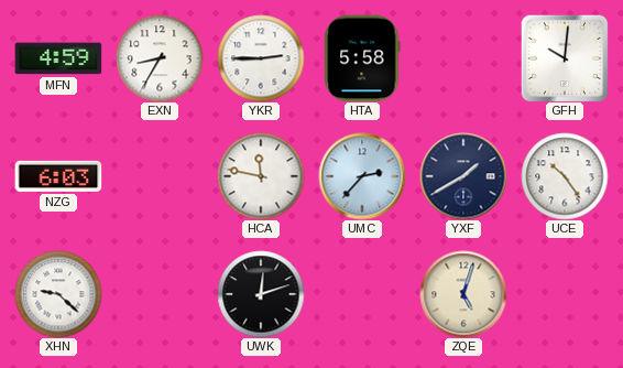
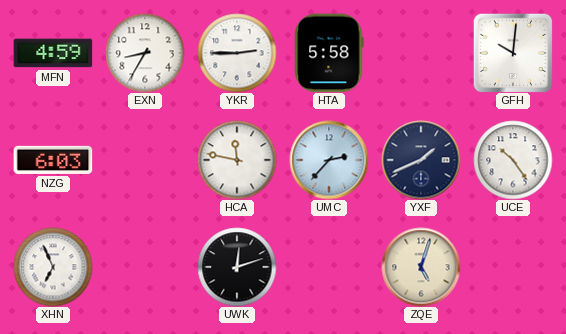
YXF: 1:40 -> 1:41 (421, 160)
XHN: 9:22 -> 6:56 (53, 267)
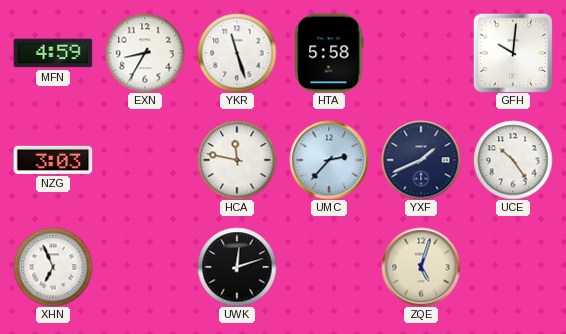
YKR: 2:45 -> 11:27 (237, 53)
NZG: 6:03 -> 3:03 (53, 160)
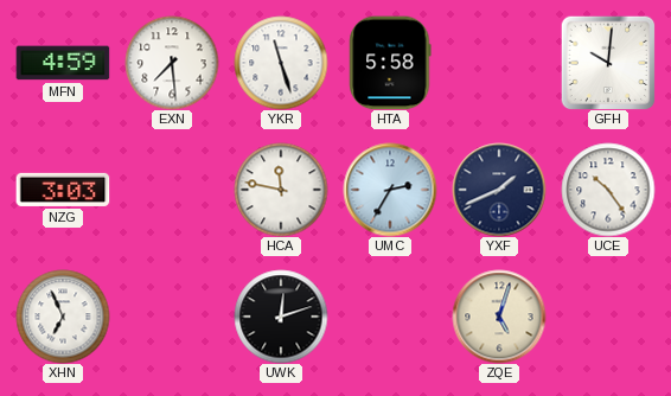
EXN: 8:35 -> 7:29 (172, 63)
UMC: 2:37 -> 2:35 (390, 190)
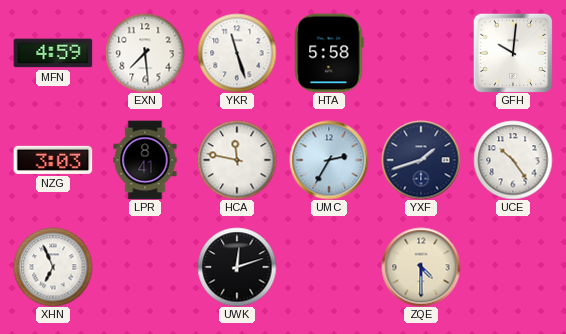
LPR: none -> 8:41 (145, 160)
YXF: 1:41 -> 1:42 (421, 160)
ZQE: 5:03 -> 4:30 (421, 267)
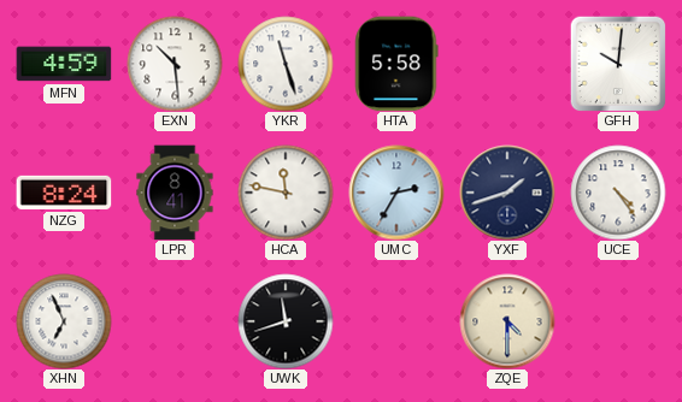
EXN: 7:29 -> 10:29 (175, 64)
NZG: 3:03 -> 8:24 (64, 193)
UCE: 10:24 -> 4:24 (618, 193)
UWK: 12:12 -> 11:42 (286, 321)
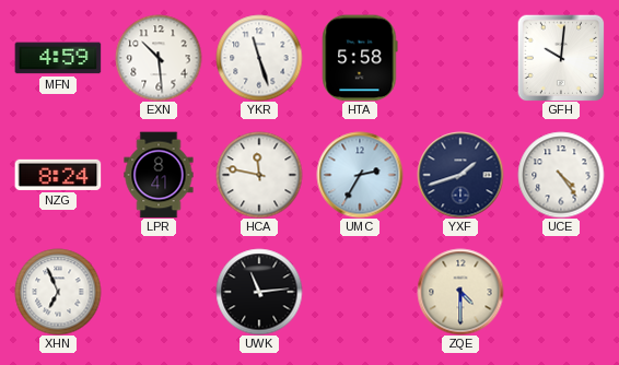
UWK: 11:42 -> 11:14 (259, 292)
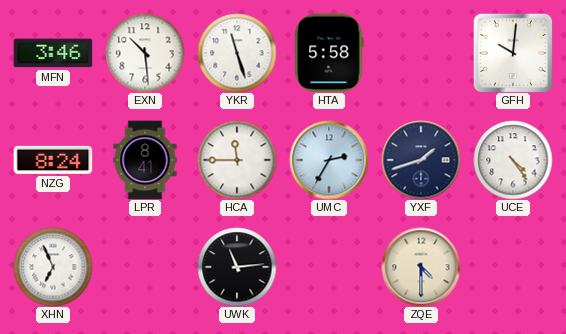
MFN: 4:59 -> 3:46 (53, 53)
HCA: 11:47 -> 11:45 (237, 160)
